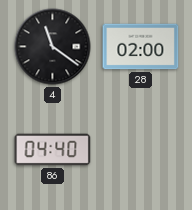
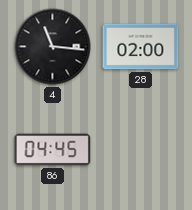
4: 11:21 -> 11:16 (53, 47)
86: 04:40 -> 04:45 (53, 150)
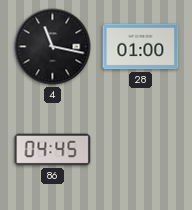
4: 11:16 -> 11:17 (53, 47)
28: 02:00 -> 01:00 (141, 47)
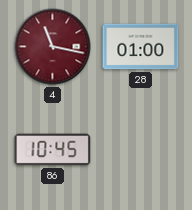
4 dial: black -> burgundy (53, 47)
86: 04:45 -> 10:45 (53, 150)
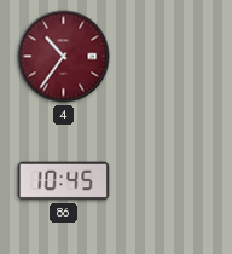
4: 11:17 -> 10:36 (64, 57)
28: 01:00 -> none (141, 47)
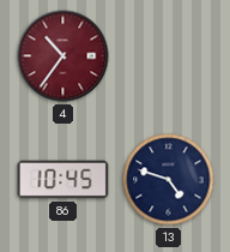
13: none -> 4:48 (169, 180)
